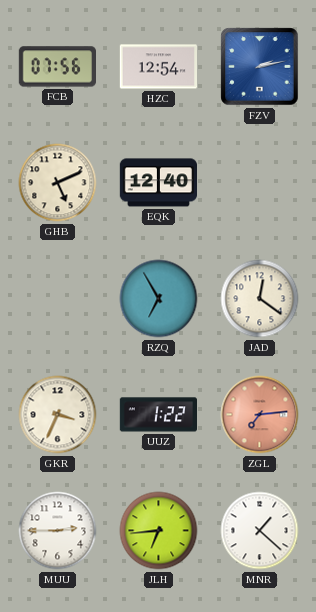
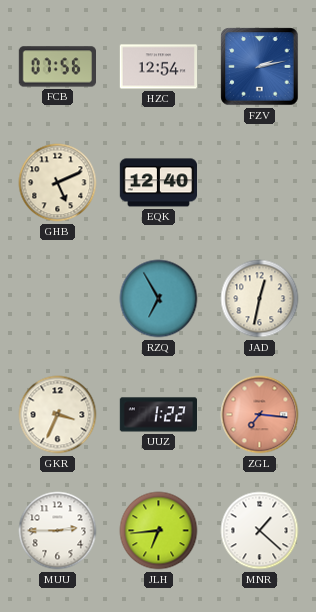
JAD: 12:21 -> 12:32 (260, 299)
ZGL: 7:14 -> 7:16 (260, 415)
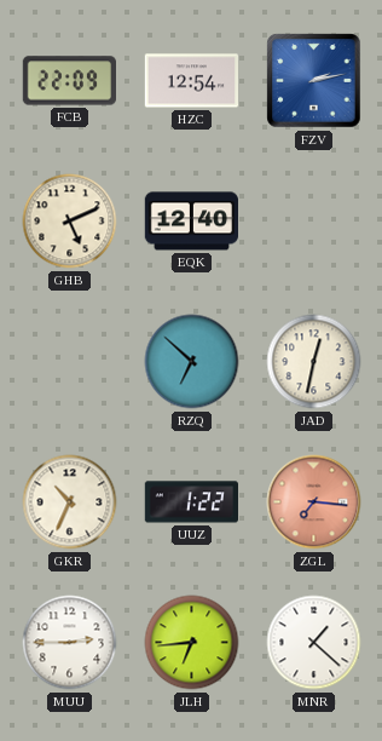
FCB: 07:56 -> 22:09 (69, 81)
RZQ: 6:55 -> 6:52 (192, 362)
GKR: 3:34 -> 10:34 (70, 502)
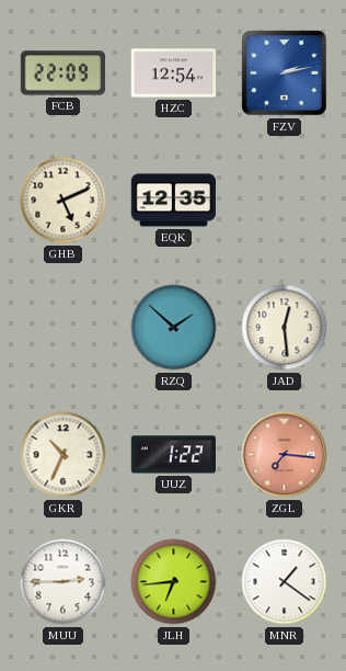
EQK: 12:40 -> 12:35 (173, 201)
RZQ: 6:52 -> 1:52 (174, 328)
JAD: 12:32 -> 12:29 (285, 328)
MNR: 1:22 -> 1:21 (285, 582)
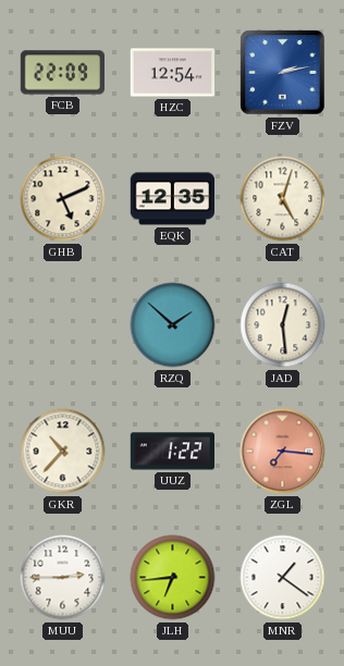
CAT: none -> 5:03 (283, 199)
GKR: 10:34 -> 10:37 (63, 452)
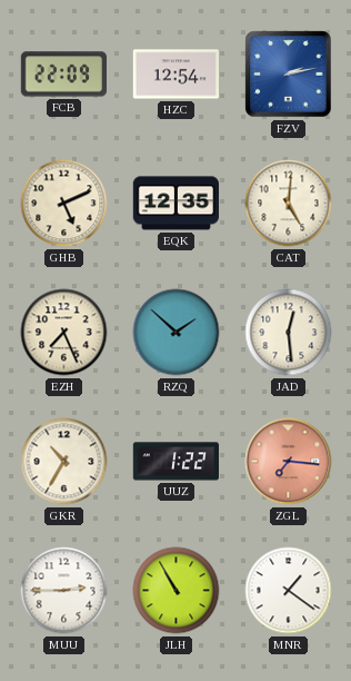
CAT: 5:03 -> 5:01 (289, 204)
EZH: none -> 7:26 (64, 333)
GKR: 10:37 -> 10:35 (64, 462)
JLH: 6:44 -> 10:55 (177, 591)
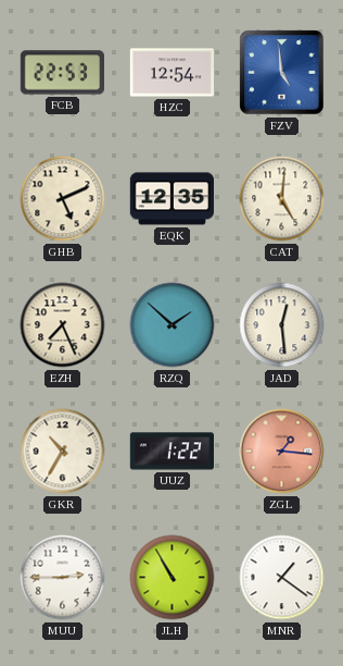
FCB: 22:09 -> 22:53 (62, 73)
FZV: 2:13 -> 4:59 (282, 73)
ZGL: 7:16 -> 1:16 (282, 452)
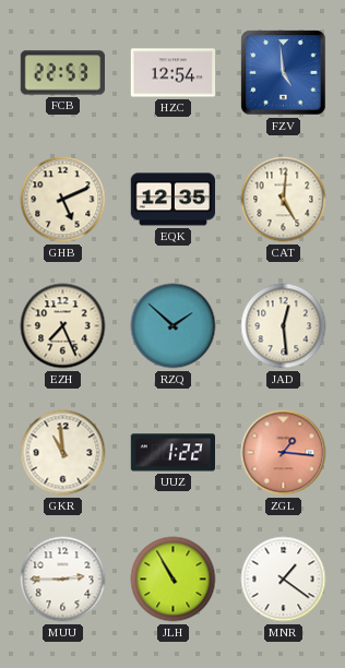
GKR: 10:35 -> 10:59 (63, 453)
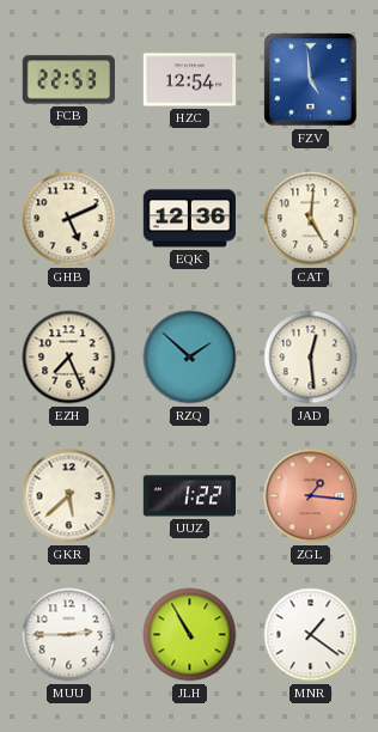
EQK: 12:35 -> 12:36 (189, 219)
GKR: 10:59 -> 5:38 (69, 496)
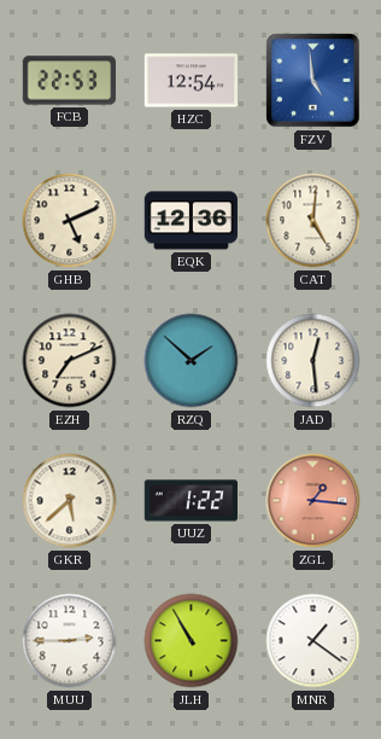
EZH: 7:26 -> 7:11 (70, 361)
